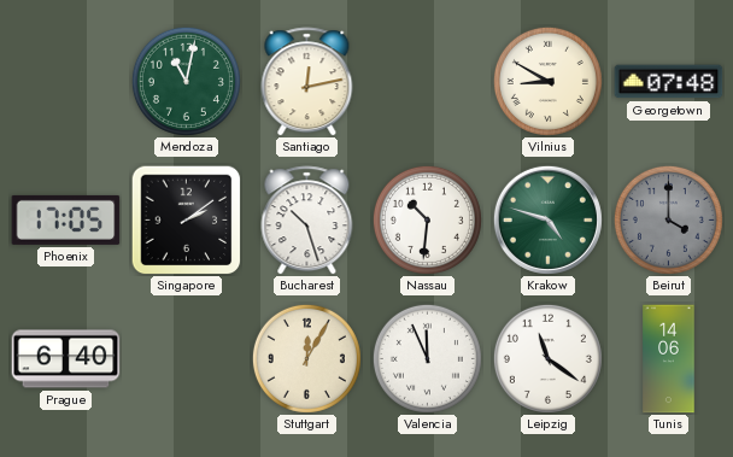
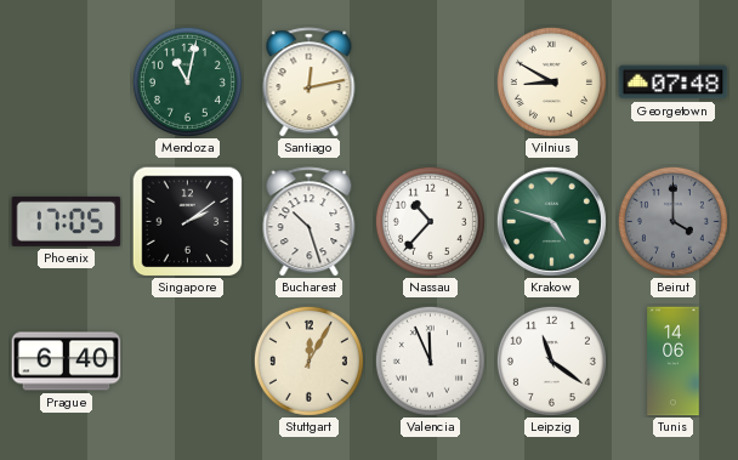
Nassau: 10:31 -> 10:37 (430, 221)
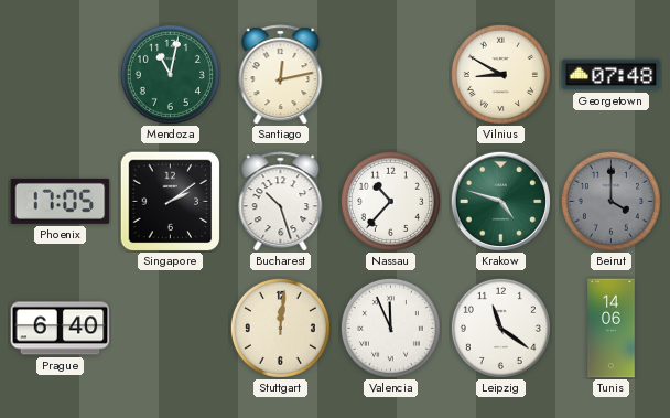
Stuttgart: 12:05 -> 12:01 (280, 328)
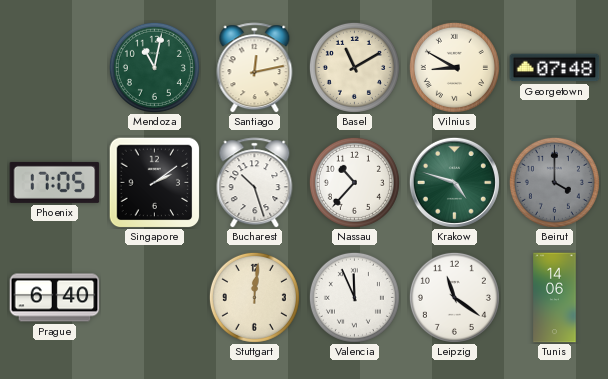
Basel: none -> 11:10 (354, 67)
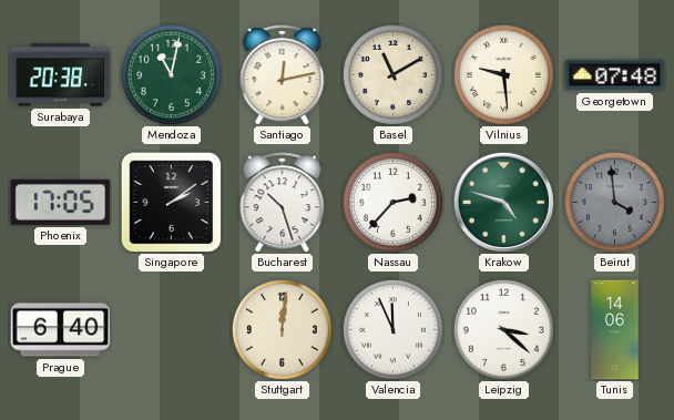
Surabaya: none -> 20:38 (61, 75)
Vilnius: 8:50 -> 9:29 (503, 74)
Nassau: 10:37 -> 2:37 (392, 202)
Beirut: 4:00 -> 3:59 (614, 202)
Leipzig: 11:21 -> 3:22 (503, 329)
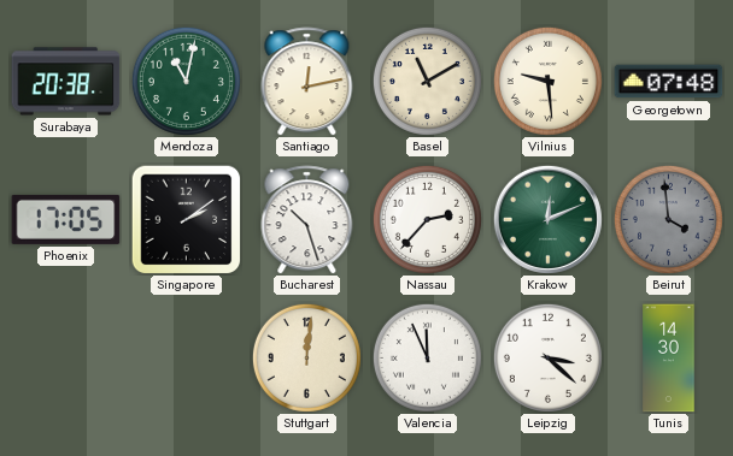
Krakow: 4:48 -> 12:11 (547, 219)
Prague: 6:40 -> none (61, 330)
Tunis: 14:06 -> 14:30 (669, 359)
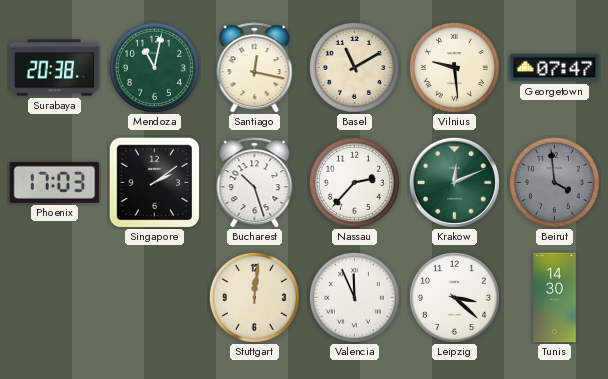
Santiago: 12:13 -> 12:17 (255, 68)
Georgetown: 07:48 -> 07:47 (555, 68)
Phoenix: 17:05 -> 17:03 (55, 182)
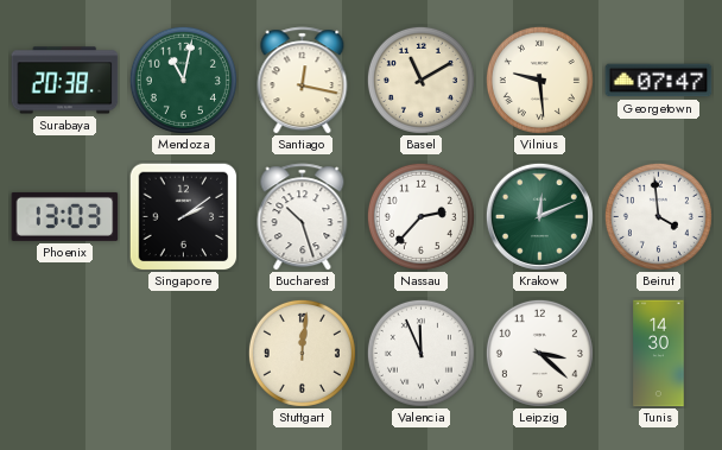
Phoenix: 17:03 -> 13:03 (65, 216)
Beirut dial: grey -> white (658, 216)
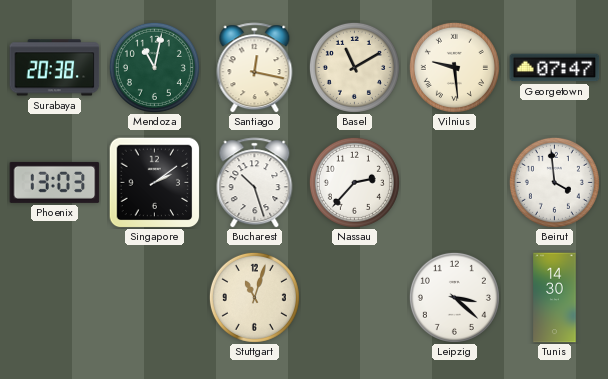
Krakow: 12:11 -> none (539, 216)
Stuttgart: 12:01 -> 11:03 (254, 297)
Valencia: 11:56 -> none (420, 353)
